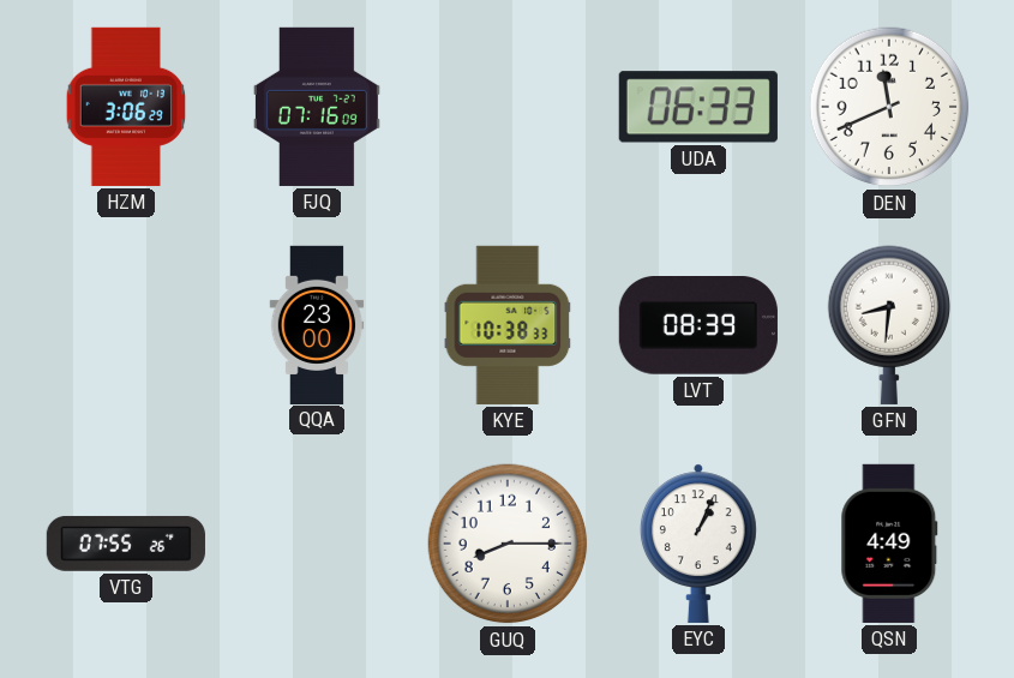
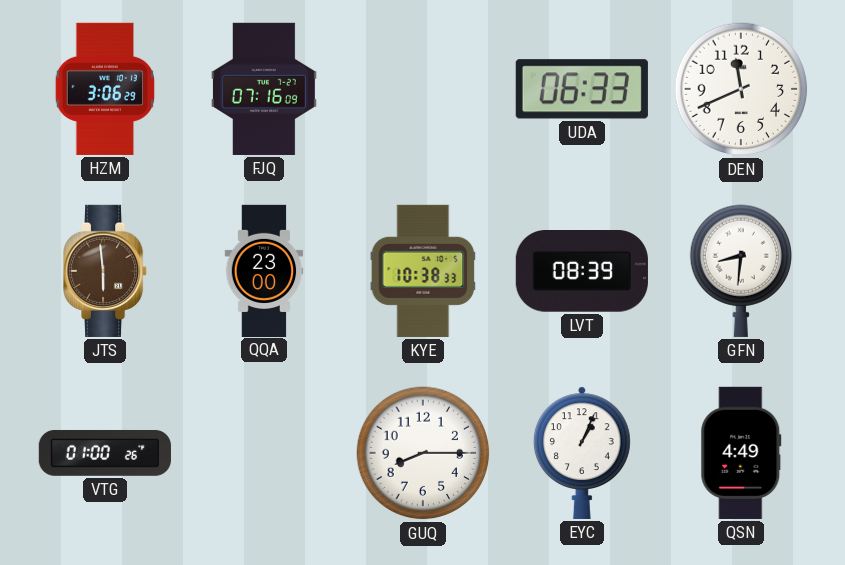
JTS: none -> 5:59 (106, 271)
VTG: 07:55 -> 01:00 (105, 453)
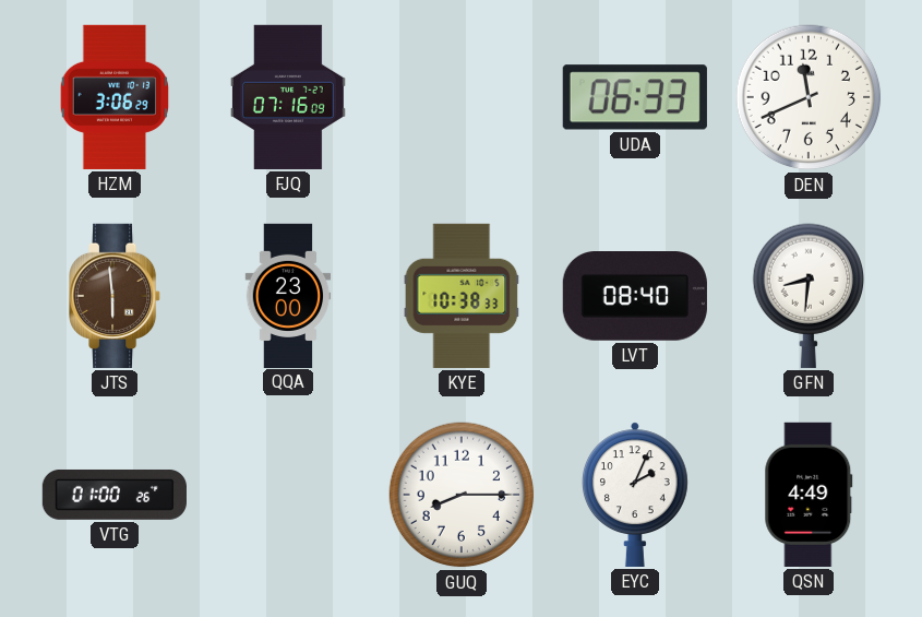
LVT: 08:39 -> 08:40 (635, 296)
EYC: 1:04 -> 2:04 (635, 495)
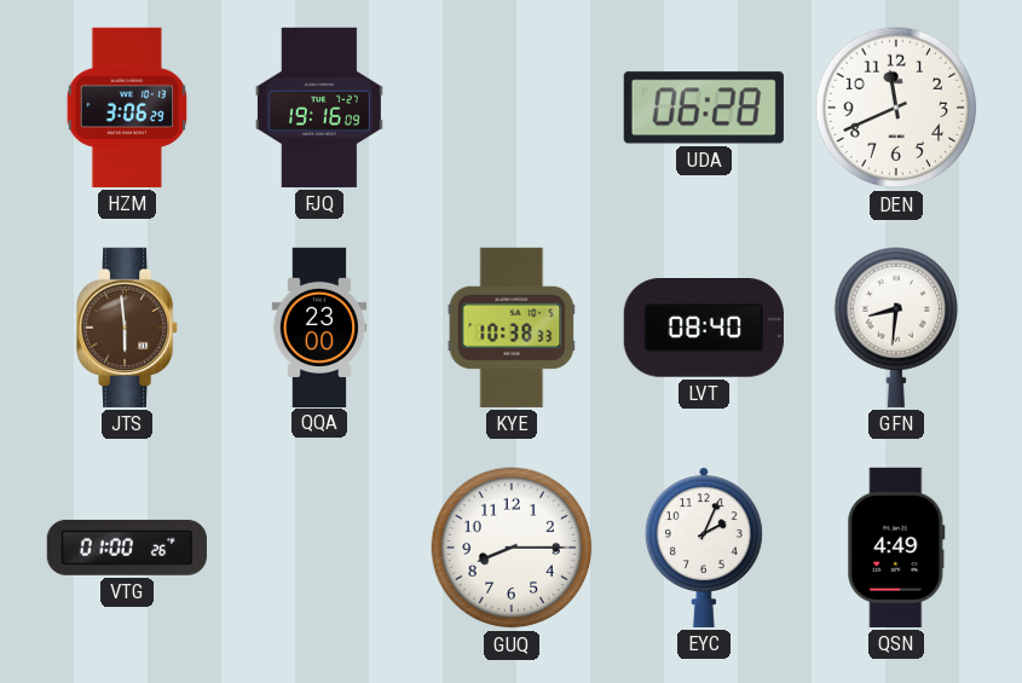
FJQ: 07:16 -> 19:16 (319, 108)
UDA: 06:33 -> 06:28 (704, 108)
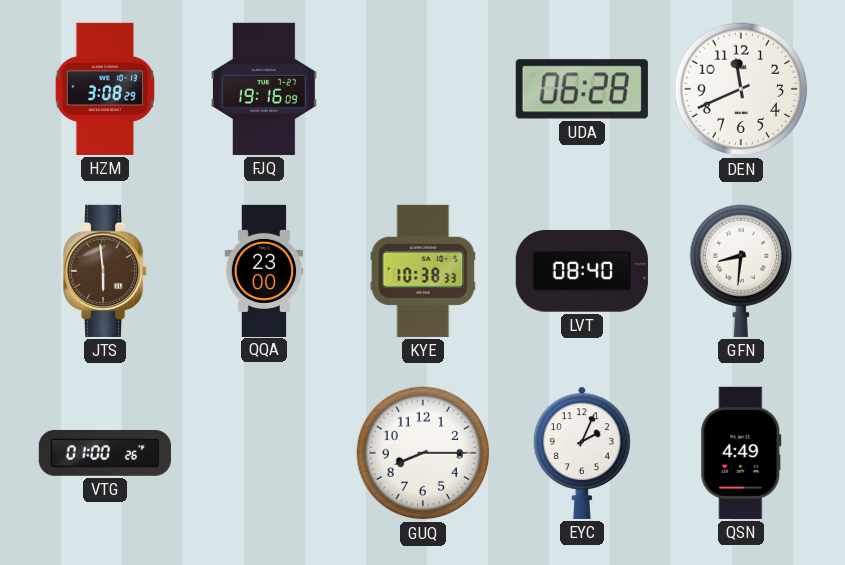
HZM: 3:06 -> 3:08 (105, 89)
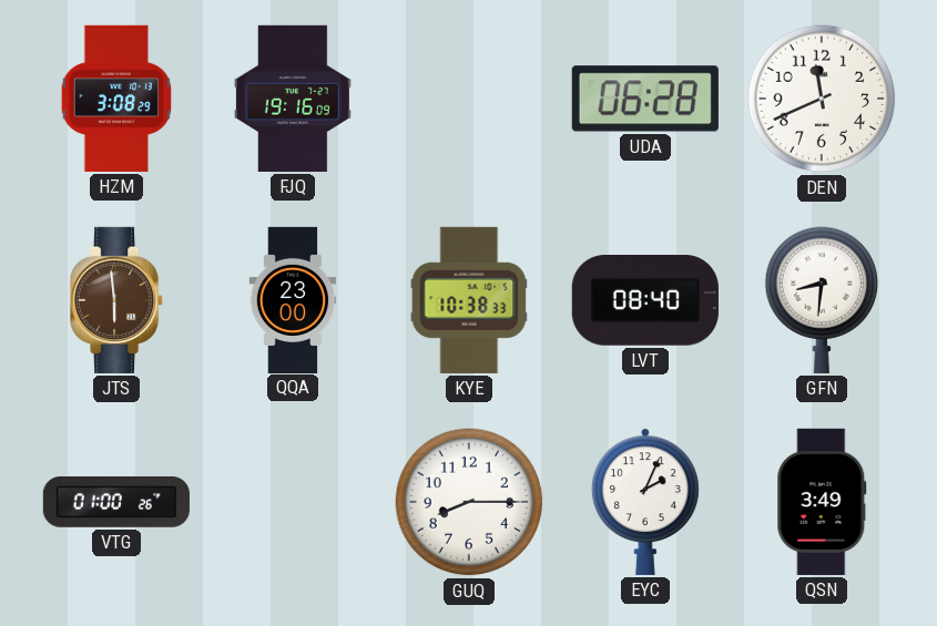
QSN: 4:49 -> 3:49 (822, 502)
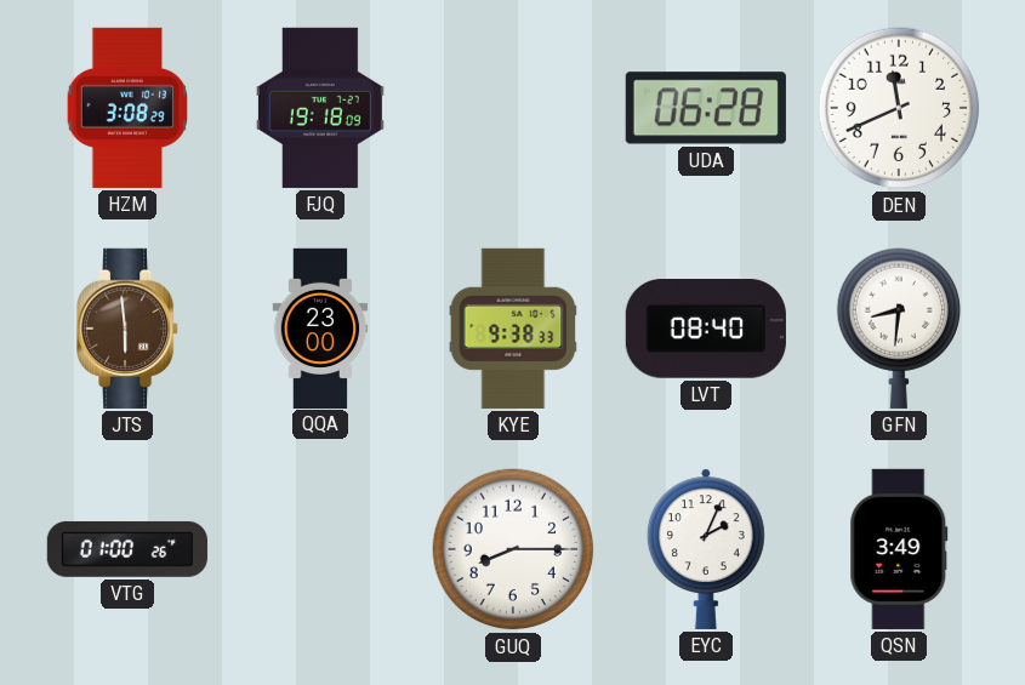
FJQ: 19:16 -> 19:18 (320, 108)
KYE: 10:38 -> 9:38 (513, 329)
